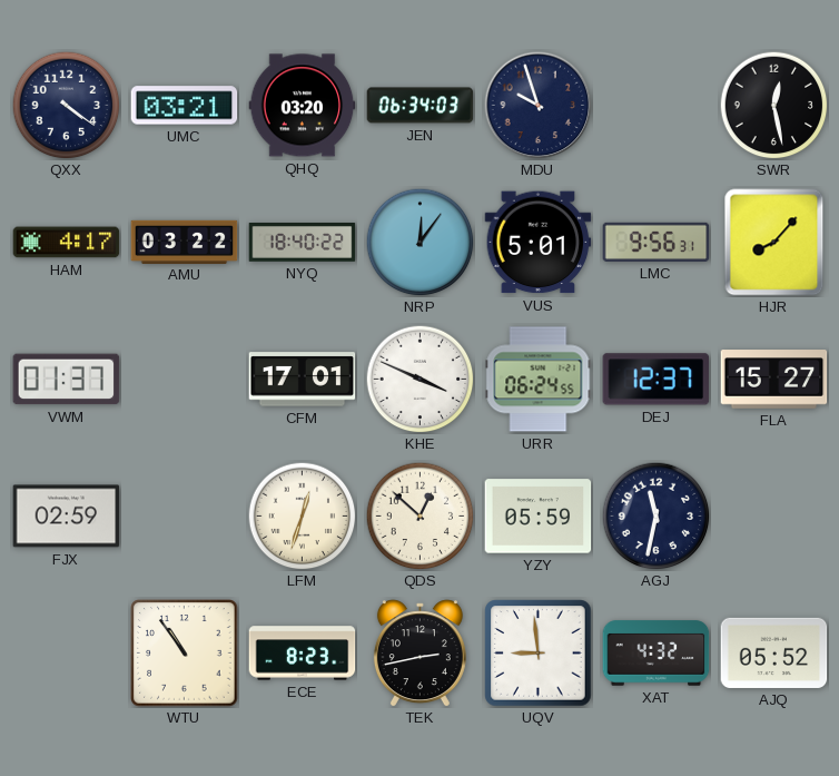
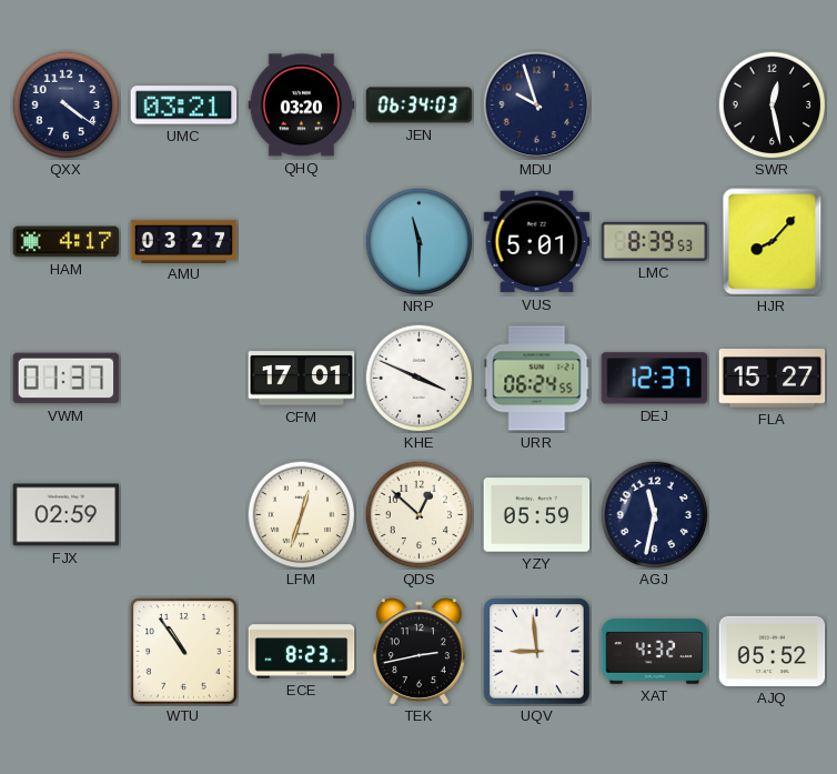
AMU: 03:22 -> 03:27 (184, 241)
NYQ: 18:40 -> none (303, 243)
NRP: 12:06 -> 11:30 (418, 241)
LMC: 9:56 -> 8:39 (655, 241)
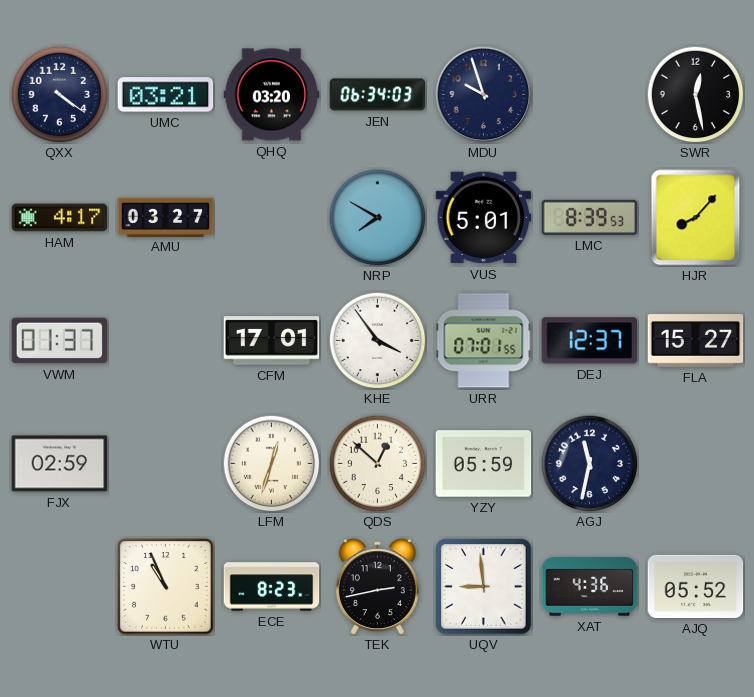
NRP: 11:30 -> 7:50 (377, 217)
KHE: 3:49 -> 3:54 (377, 340)
URR: 06:24 -> 07:01 (484, 341)
WTU: 10:54 -> 10:56 (166, 587)
XAT: 4:32 -> 4:36 (590, 587)
